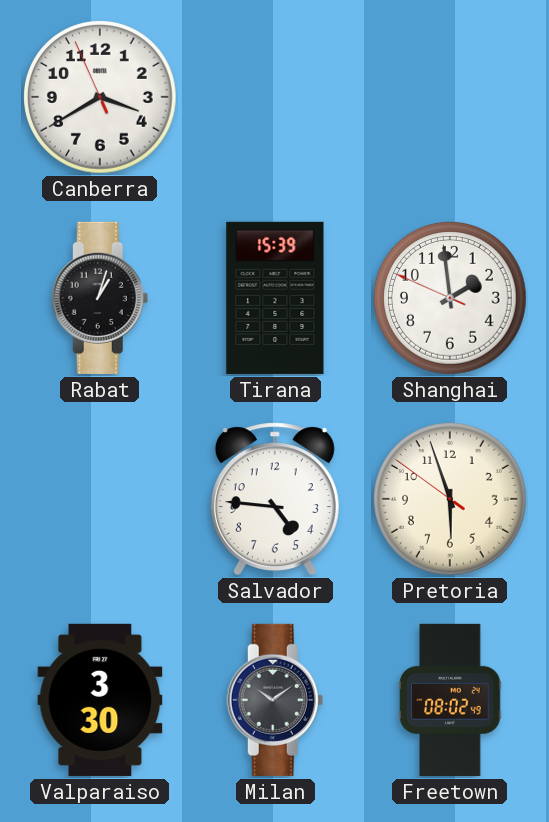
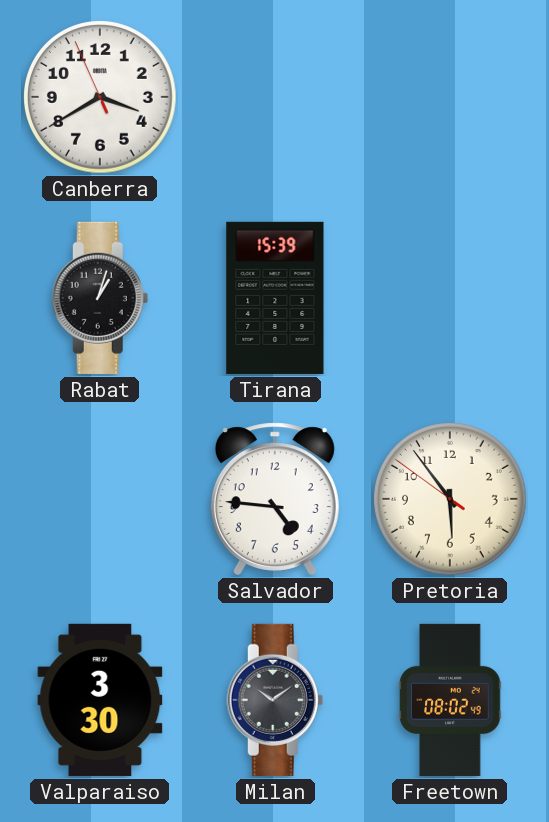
Shanghai: 1:58 -> none (450, 298)
Pretoria: 5:56 -> 5:53 (450, 499)
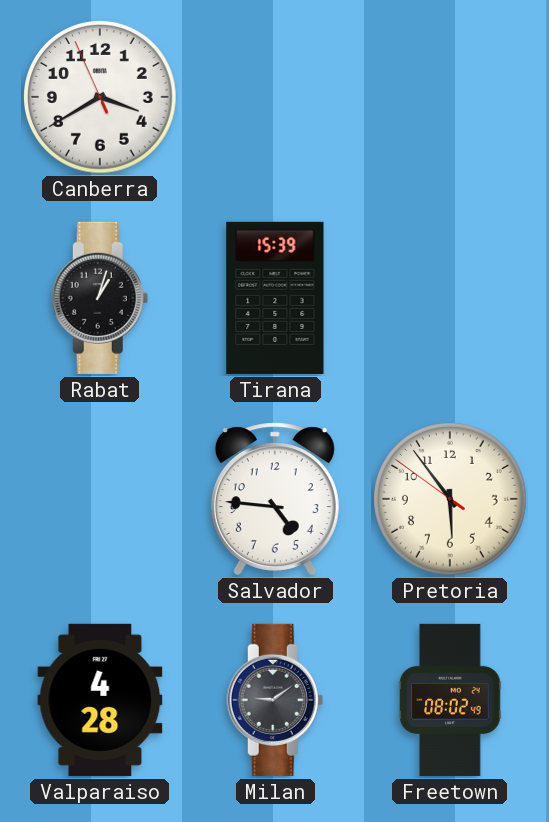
Valparaiso: 3:30 -> 4:28 (100, 700)
Milan: 10:09 -> 9:09 (275, 700)
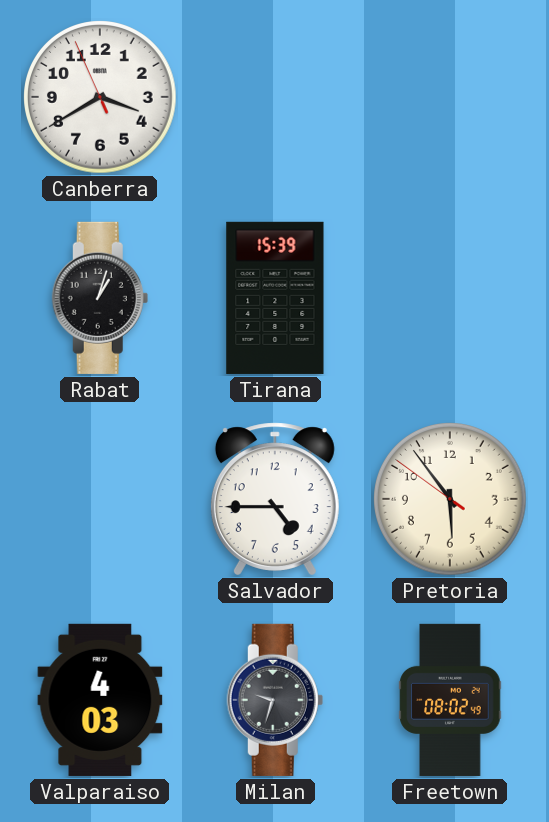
Salvador: 4:46 -> 4:45 (275, 499)
Valparaiso: 4:28 -> 4:03 (100, 700)
Milan: 9:09 -> 9:33 (275, 700)
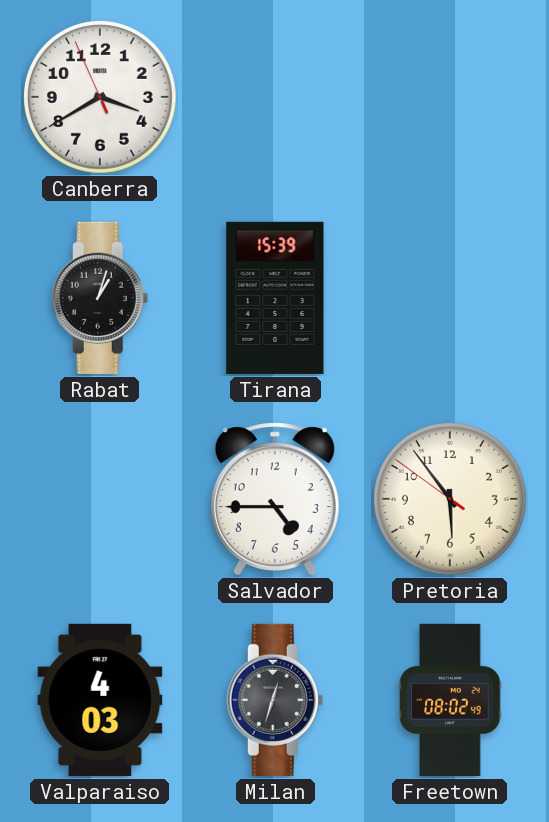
Milan: 9:33 -> 12:33 (275, 700)
